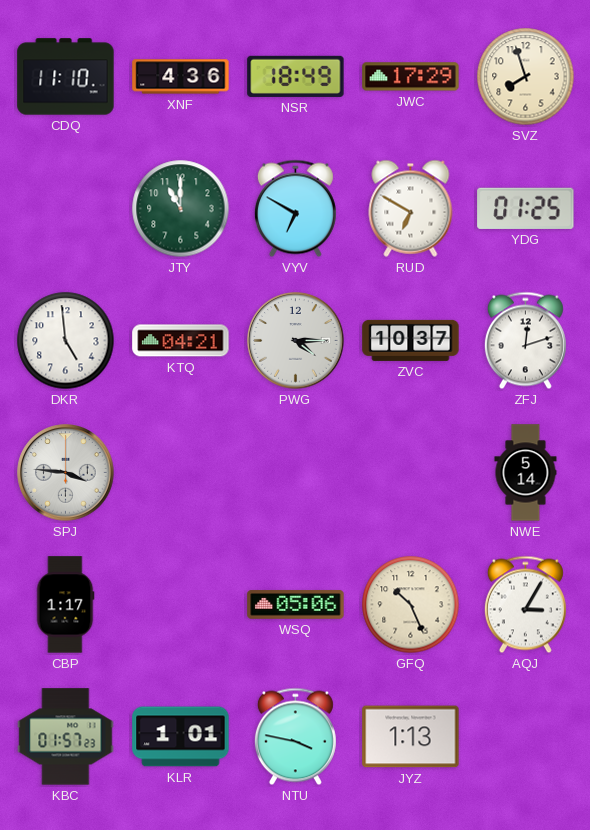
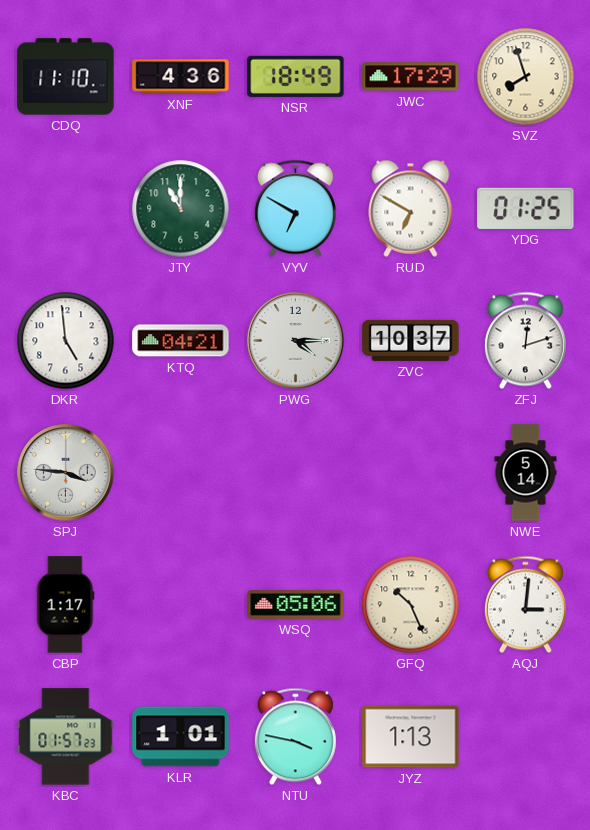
AQJ: 3:05 -> 3:01 (525, 605)
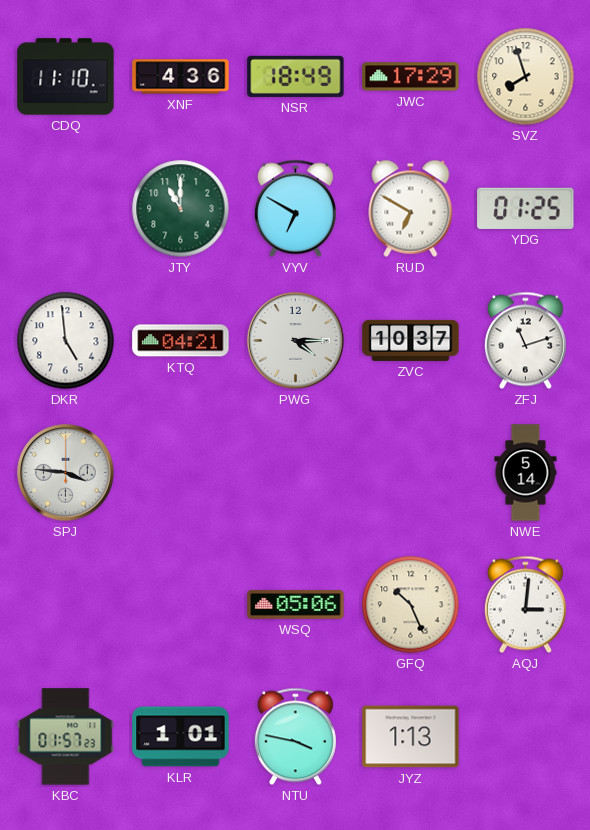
ZFJ: 12:12 -> 11:12 (525, 341)
CBP: 1:17 -> none (65, 605)
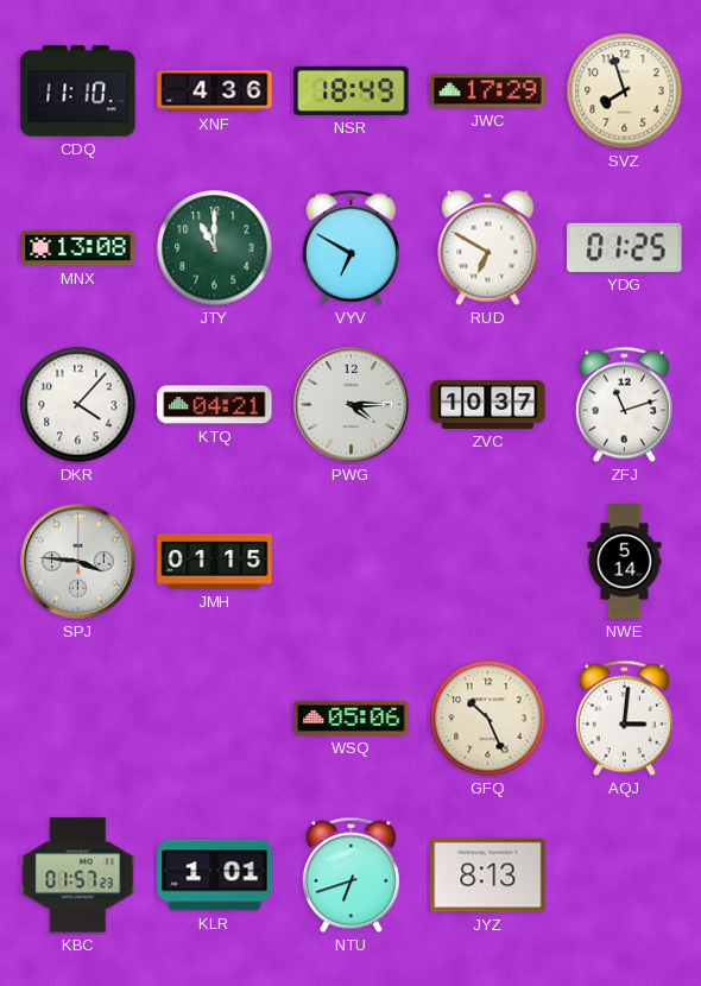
MNX: none -> 13:08 (78, 248)
DKR: 4:59 -> 4:07 (78, 405)
JMH: none -> 01:15 (215, 562)
NTU: 3:47 -> 6:42 (350, 876)
JYZ: 1:13 -> 8:13 (488, 876)
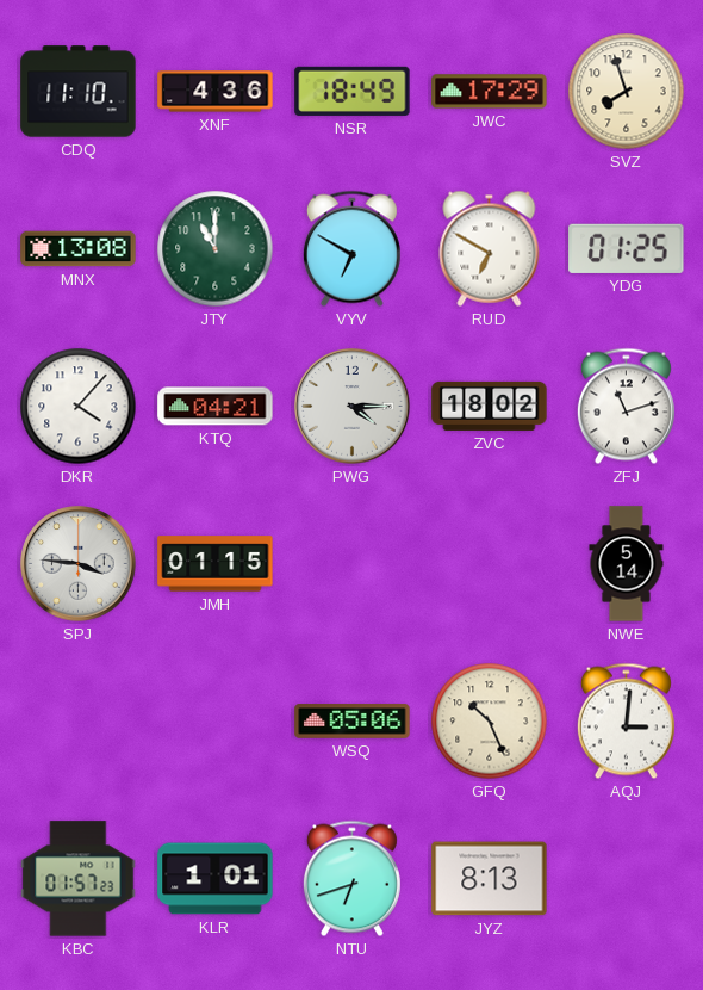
ZVC: 10:37 -> 18:02 (490, 406)
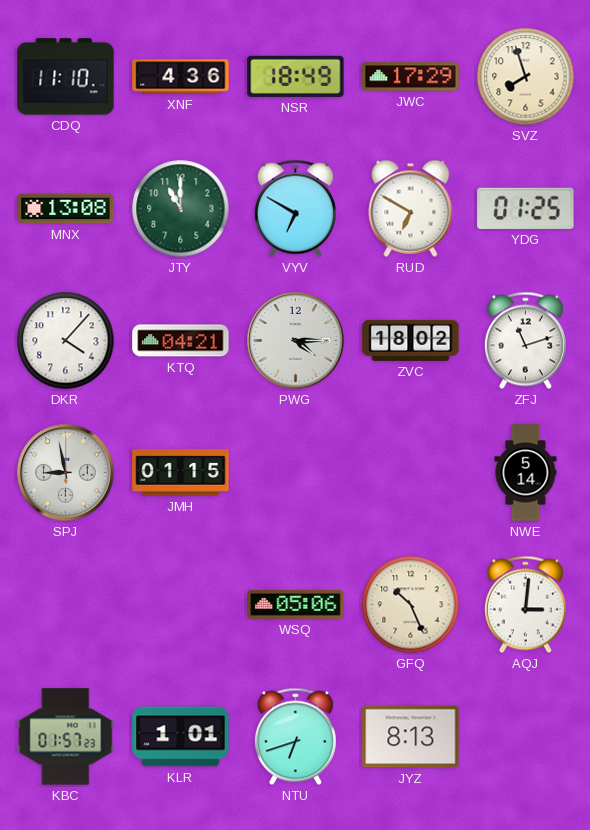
SPJ: 3:46 -> 8:58 (66, 473)
